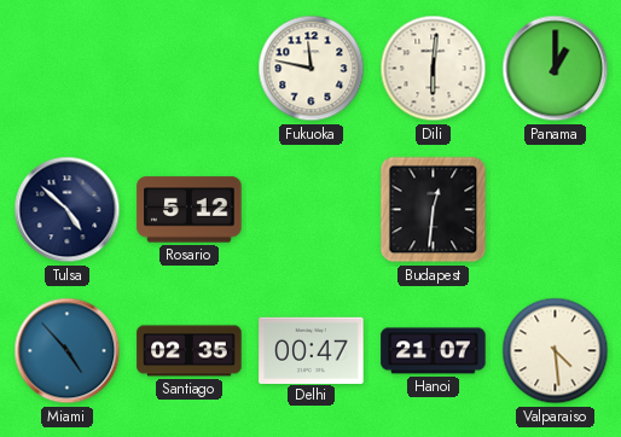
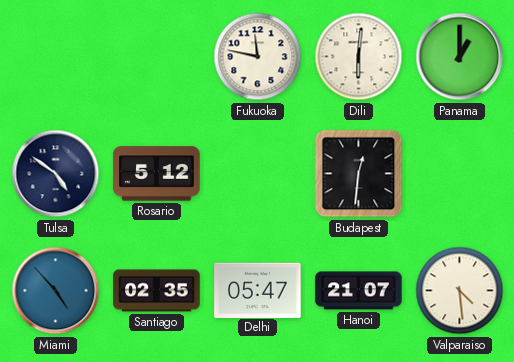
Tulsa: 4:52 -> 4:51 (56, 174)
Delhi: 00:47 -> 05:47 (258, 290)
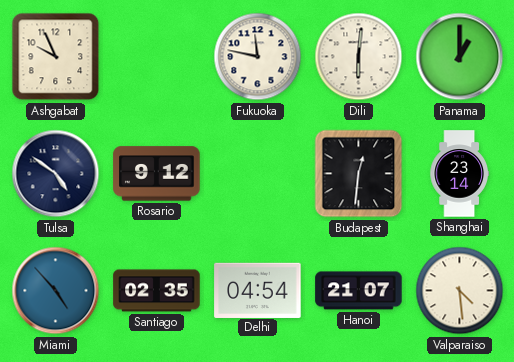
Ashgabat: none -> 9:56 (56, 57)
Rosario: 5:12 -> 9:12 (157, 174)
Shanghai: none -> 23:14 (459, 174)
Delhi: 05:47 -> 04:54 (258, 290)
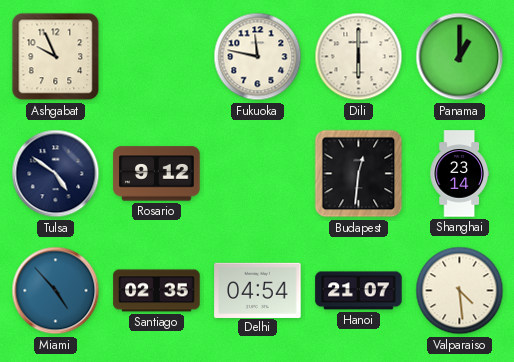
Dili: 6:01 -> 6:00 (359, 57)
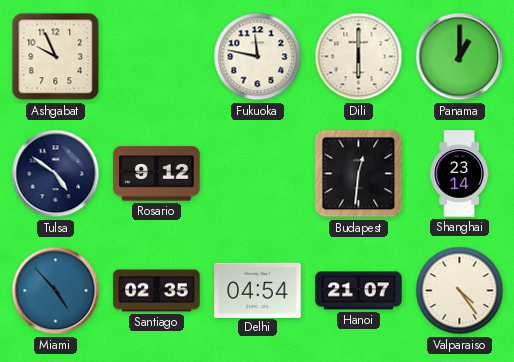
Valparaiso: 4:29 -> 4:24 (460, 291)
